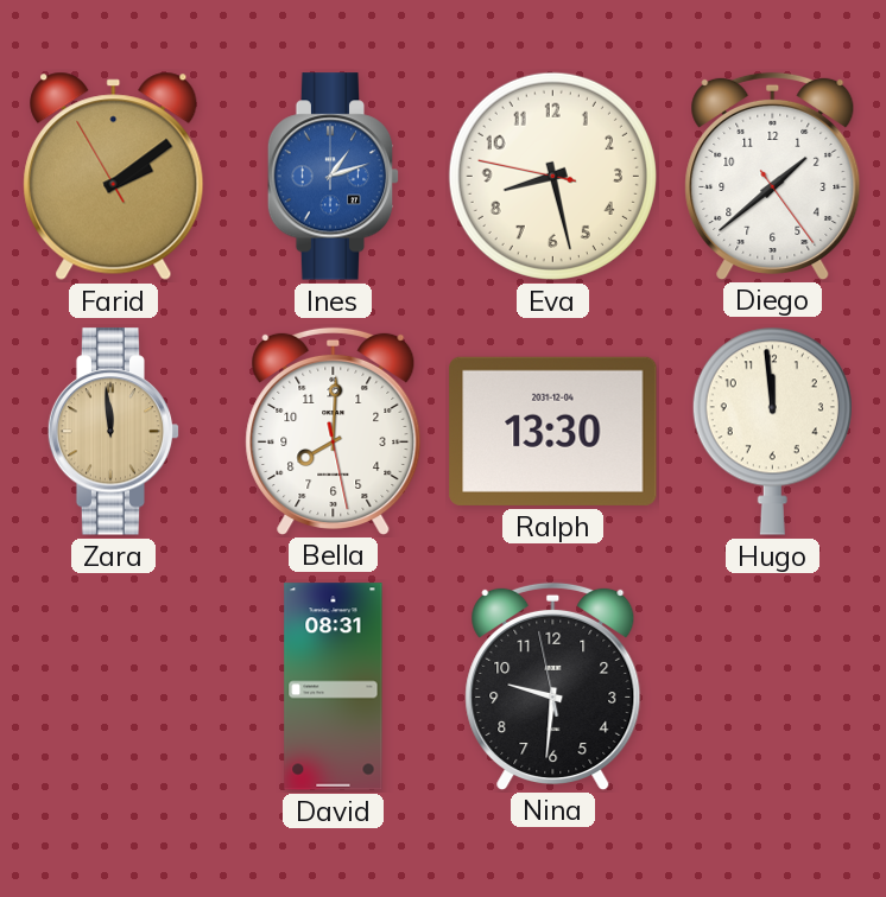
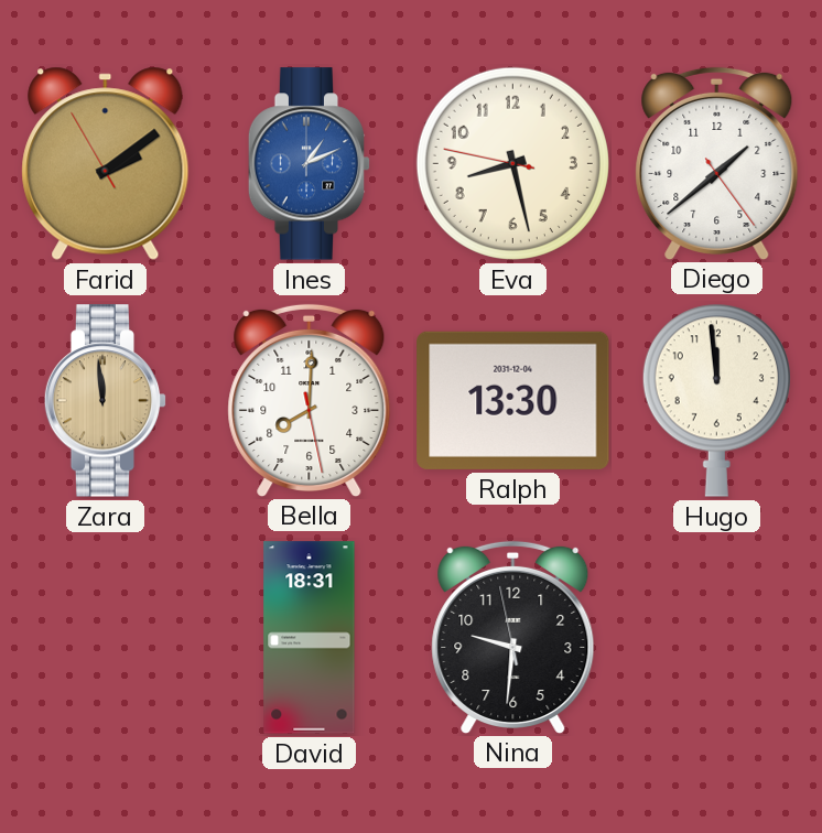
Ines: 1:12 -> 1:11 (310, 164)
David: 08:31 -> 18:31 (310, 638)
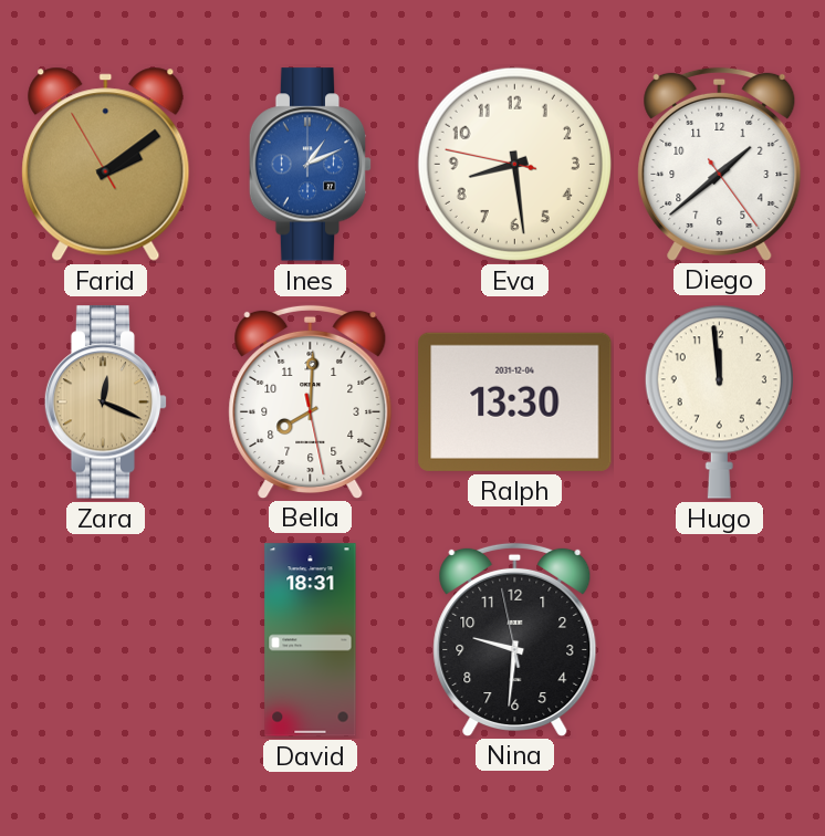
Eva: 8:27 -> 8:28 (514, 164)
Zara: 11:59 -> 12:19 (106, 403)
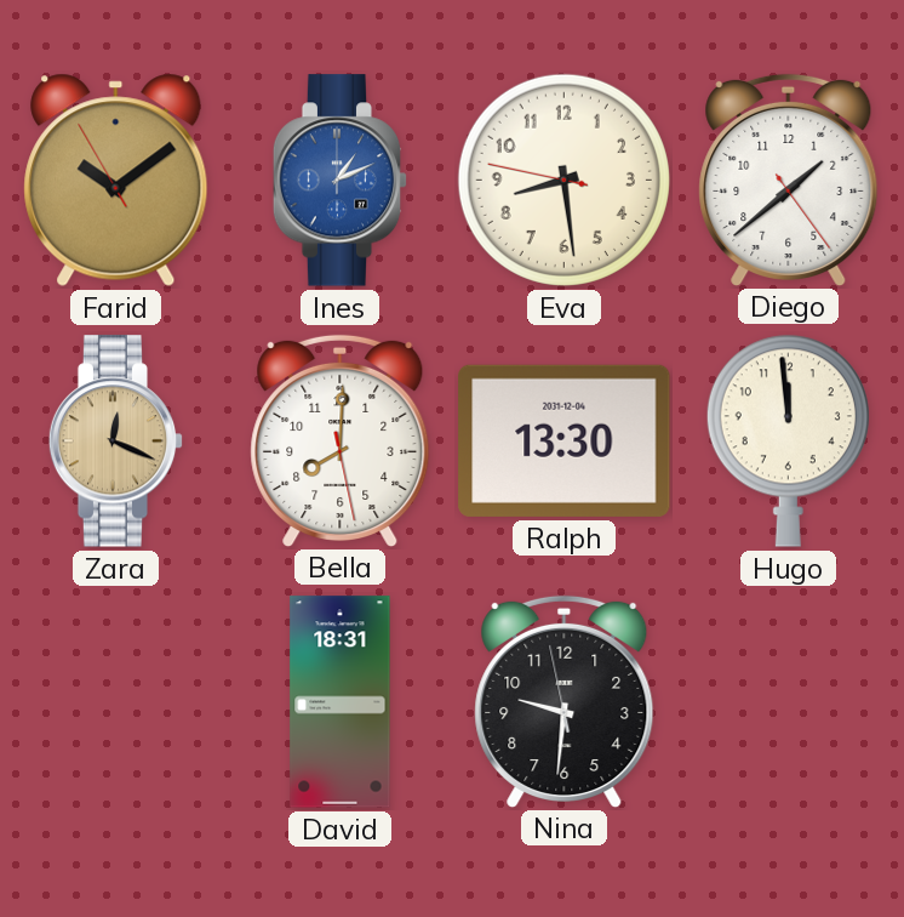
Farid: 2:08 -> 10:08 (116, 180)
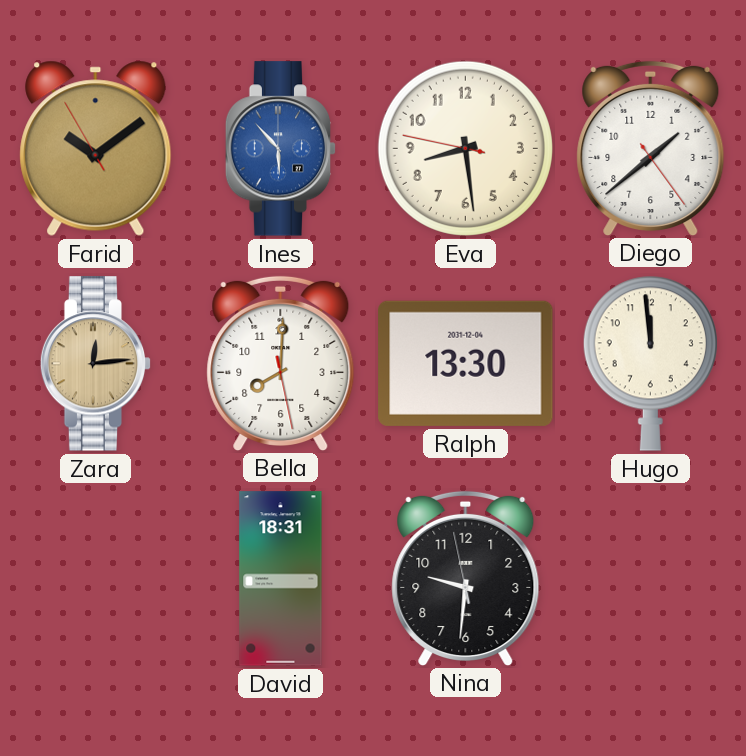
Ines: 1:11 -> 5:53 (281, 149)
Zara: 12:19 -> 12:14 (96, 364)
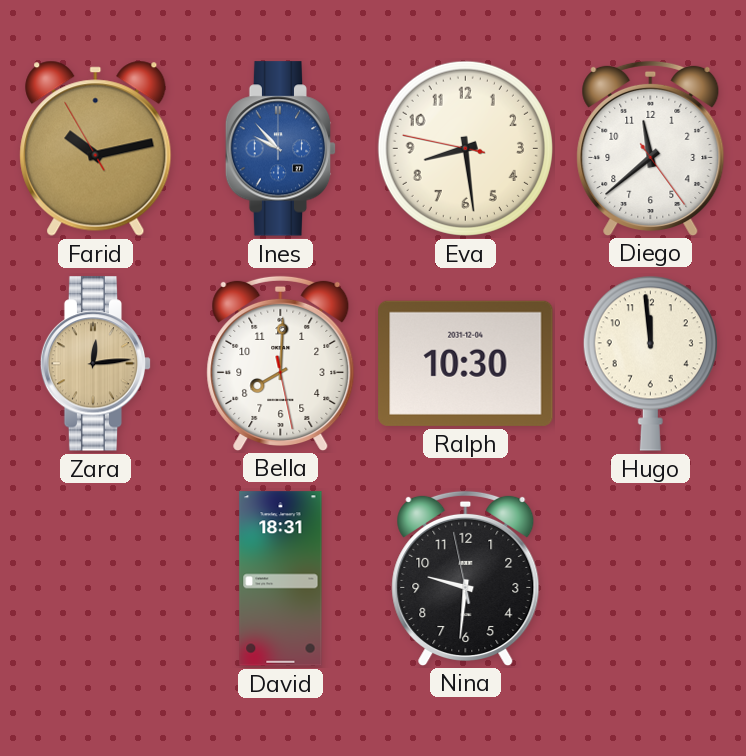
Farid: 10:08 -> 10:12 (96, 148)
Ines: 5:53 -> 9:53 (281, 149)
Diego: 1:38 -> 11:38 (651, 148)
Ralph: 13:30 -> 10:30 (466, 363)
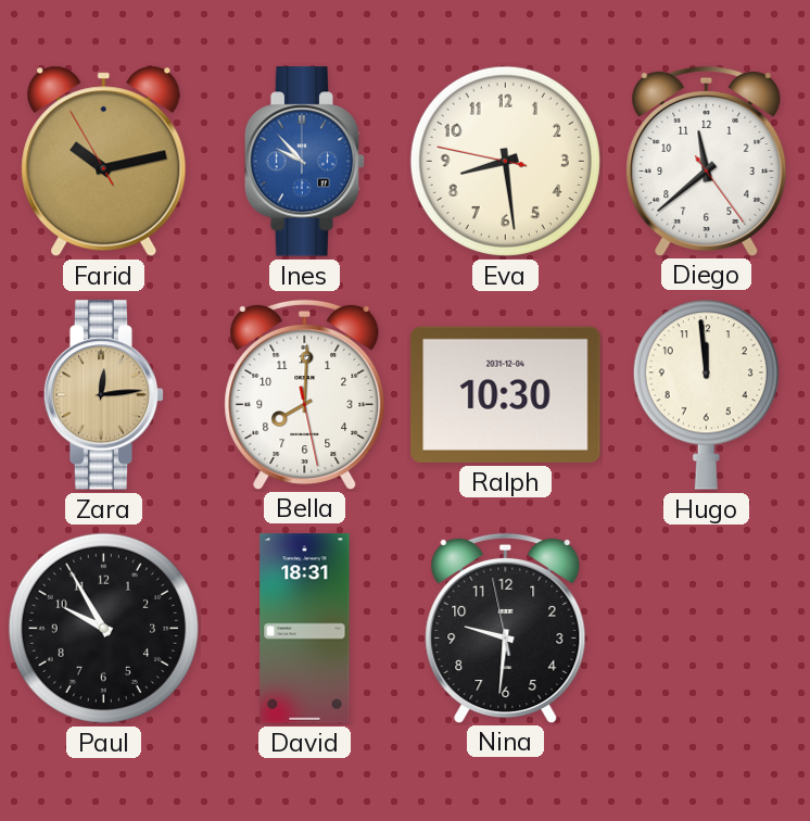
Paul: none -> 9:55 (103, 628)
